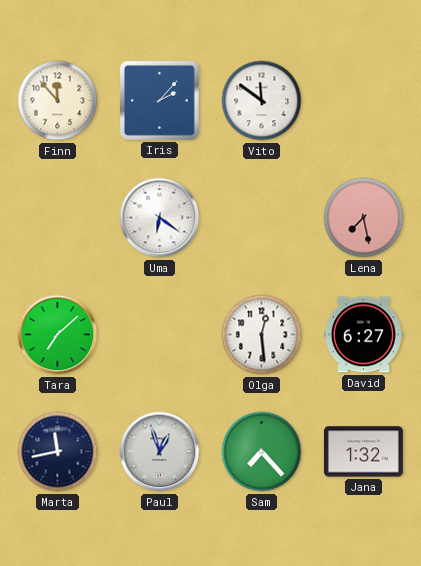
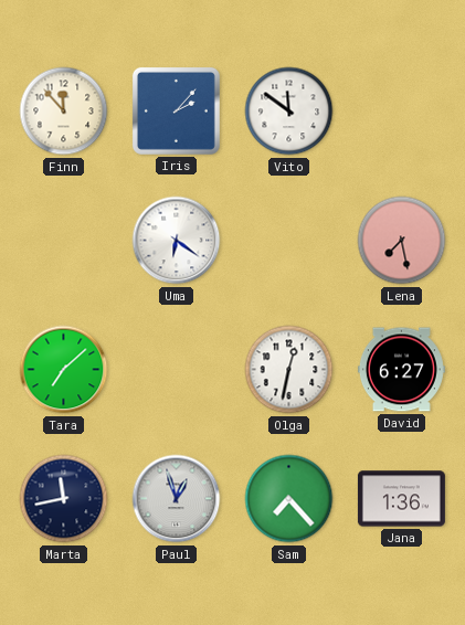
Olga: 12:29 -> 12:32 (289, 370)
Jana: 1:32 -> 1:36 (401, 499)
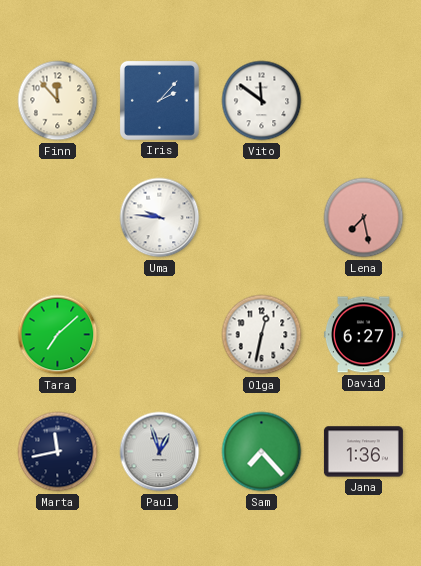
Uma: 6:21 -> 9:46 (160, 218)
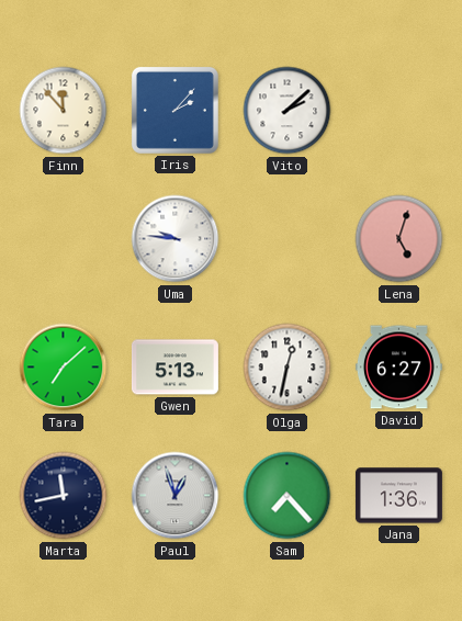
Vito: 11:51 -> 2:08 (288, 111)
Lena: 7:28 -> 5:03 (399, 239)
Gwen: none -> 5:13 (174, 368)
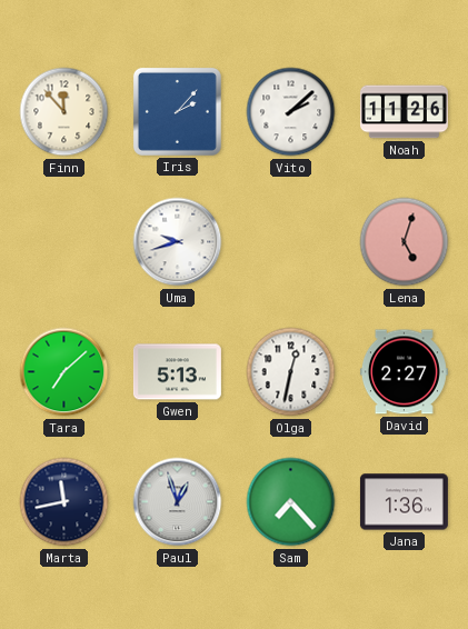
Noah: none -> 11:26 (404, 112)
Uma: 9:46 -> 9:42 (178, 242)
David: 6:27 -> 2:27 (404, 372)
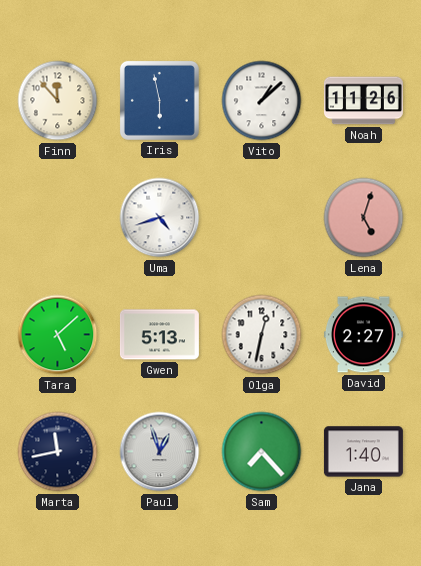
Iris: 2:07 -> 5:58 (159, 100)
Vito: 2:08 -> 1:08 (262, 101)
Uma: 9:42 -> 4:42 (160, 218)
Tara: 7:08 -> 5:08 (58, 335)
Jana: 1:36 -> 1:40 (363, 452)
